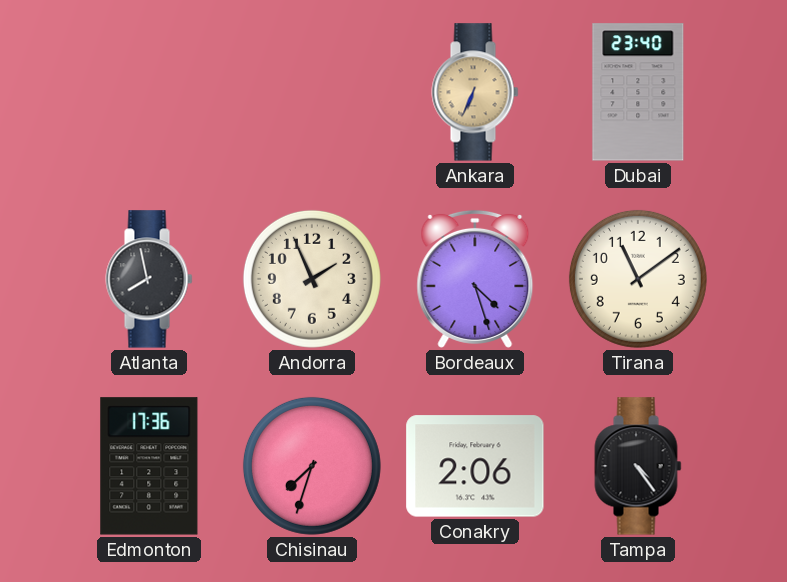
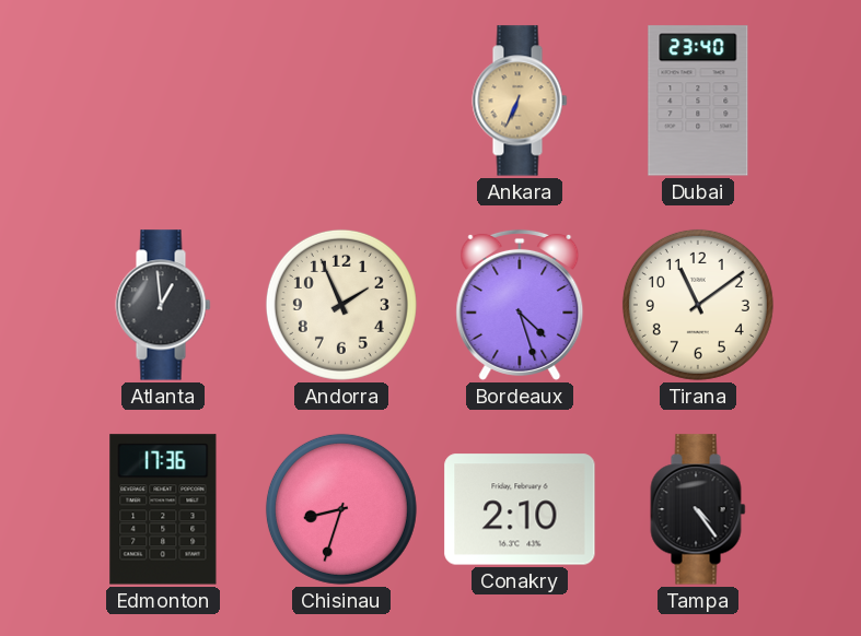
Atlanta: 7:58 -> 12:59 (163, 305)
Chisinau: 7:33 -> 8:33 (341, 509)
Conakry: 2:06 -> 2:10 (520, 509)
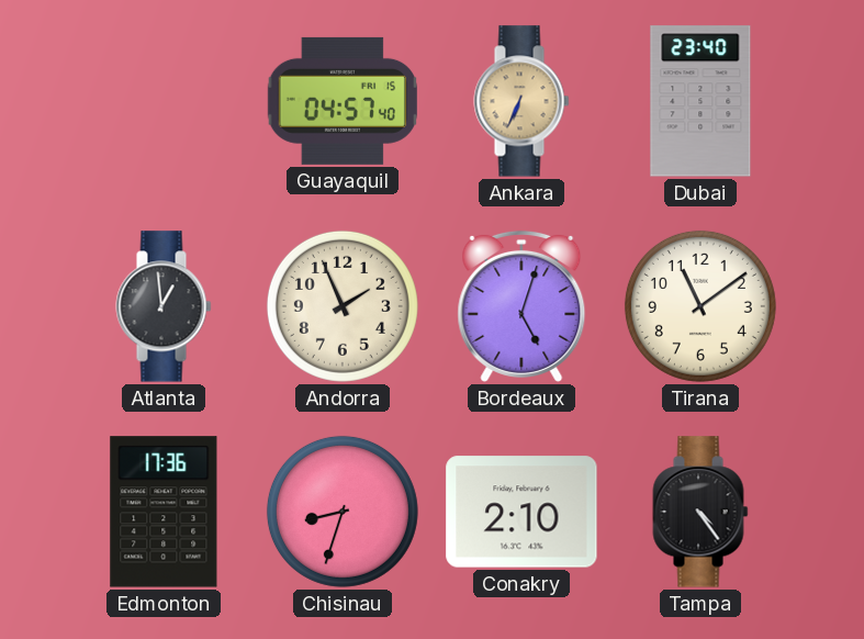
Guayaquil: none -> 04:57 (343, 101)
Bordeaux: 4:27 -> 5:03 (521, 306)
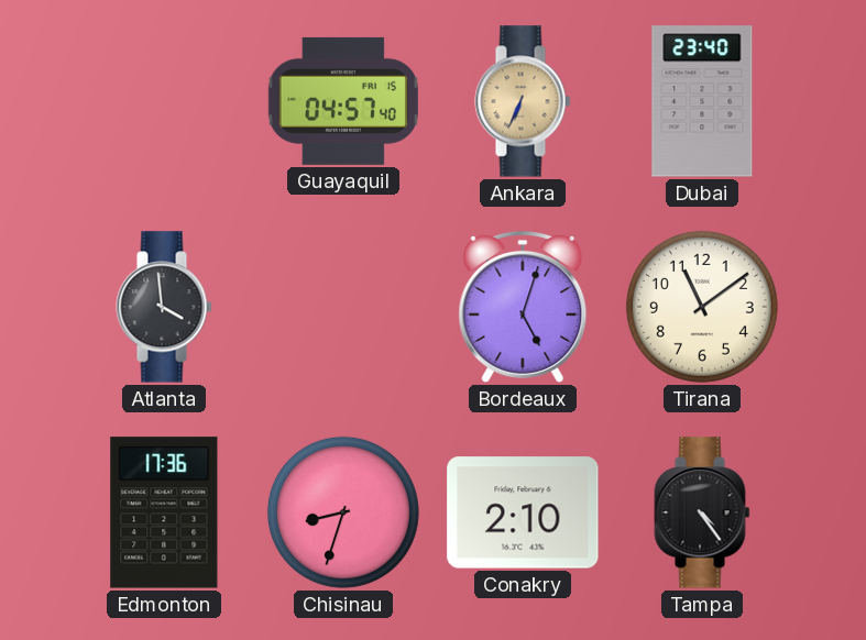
Atlanta: 12:59 -> 3:59 (164, 307)
Andorra: 1:56 -> none (343, 306)
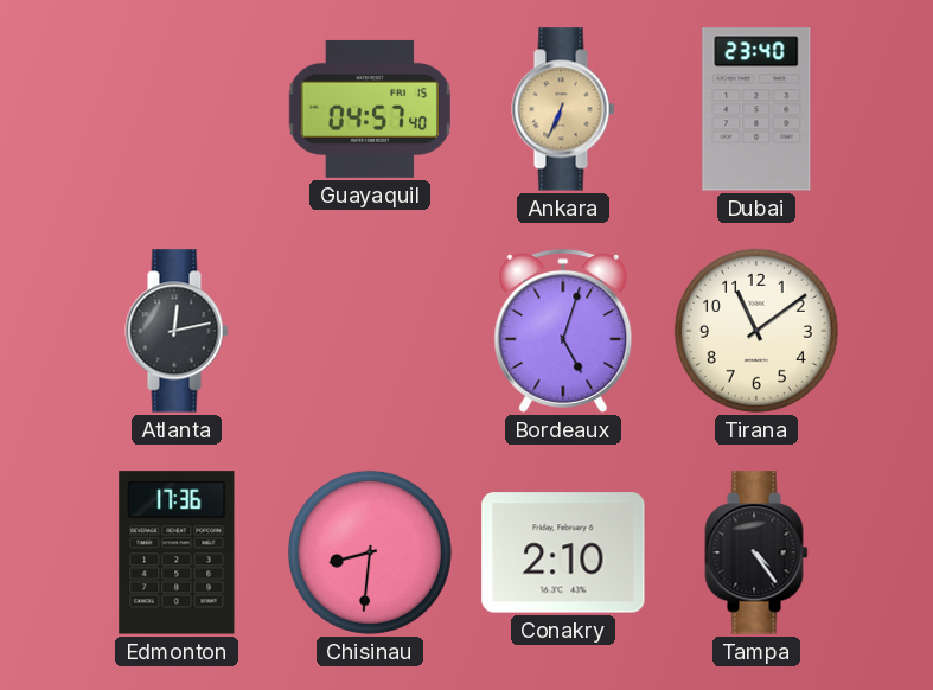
Atlanta: 3:59 -> 12:13 (177, 331)
Chisinau: 8:33 -> 8:31 (370, 552)
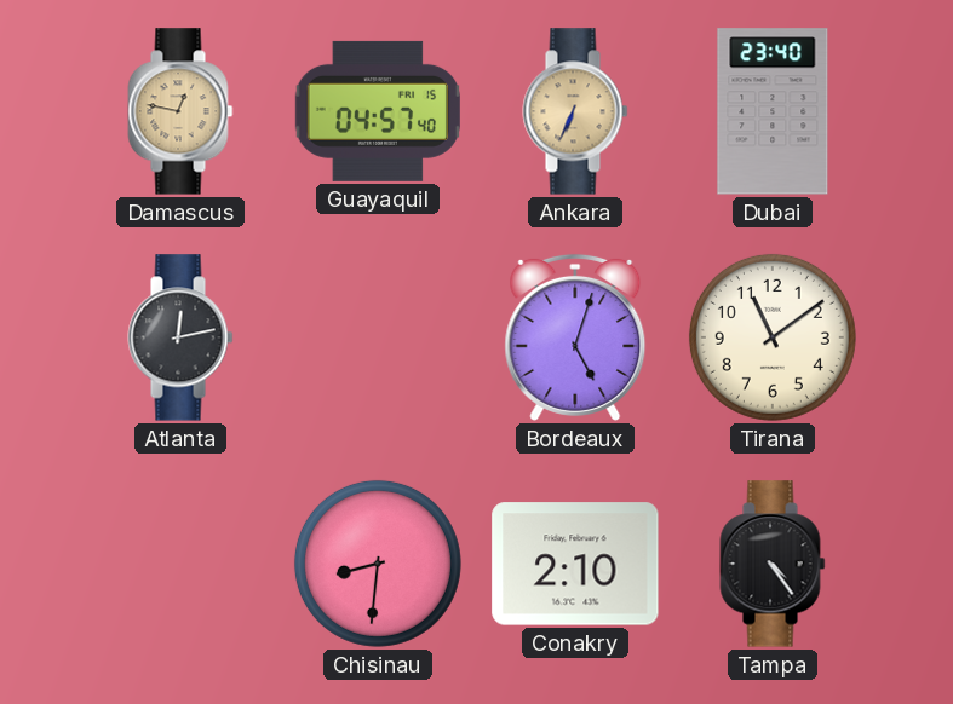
Damascus: none -> 12:47 (180, 111)
Edmonton: 17:36 -> none (177, 552)
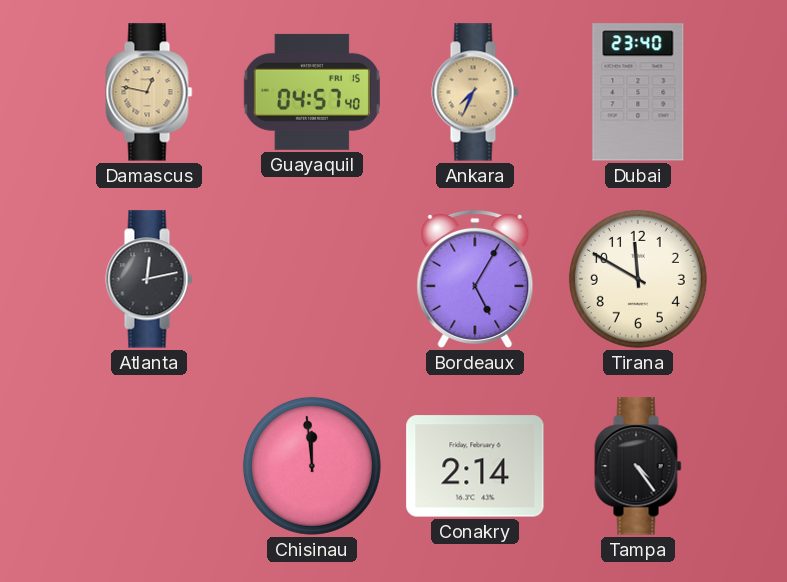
Ankara: 6:34 -> 7:34 (475, 92)
Bordeaux: 5:03 -> 5:05 (475, 279)
Tirana: 11:09 -> 11:50 (638, 279)
Chisinau: 8:31 -> 11:59 (312, 466)
Conakry: 2:10 -> 2:14 (475, 466)
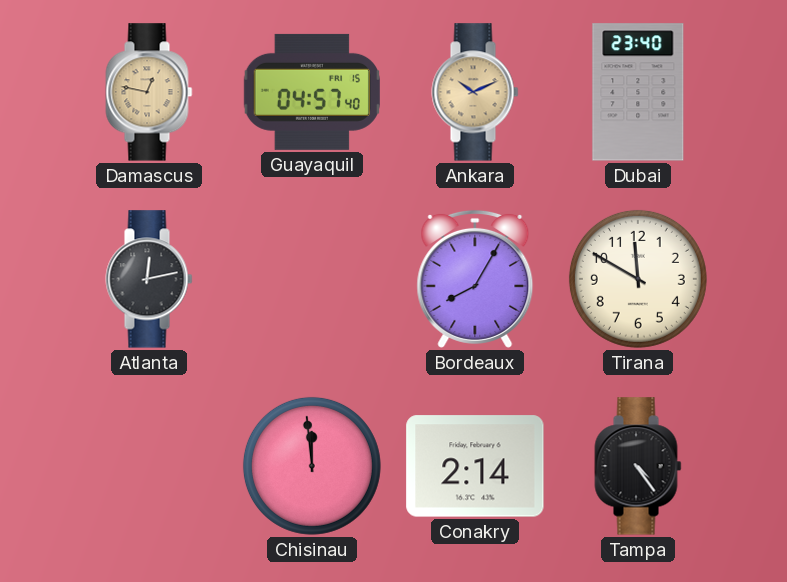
Ankara: 7:34 -> 10:11 (475, 92)
Bordeaux: 5:05 -> 8:05 (475, 279)
